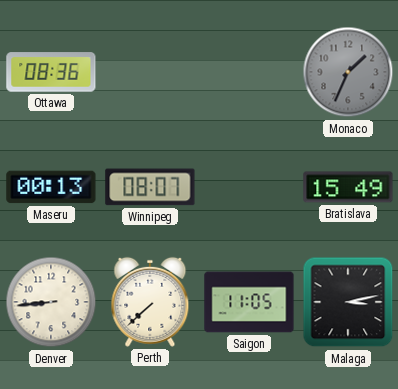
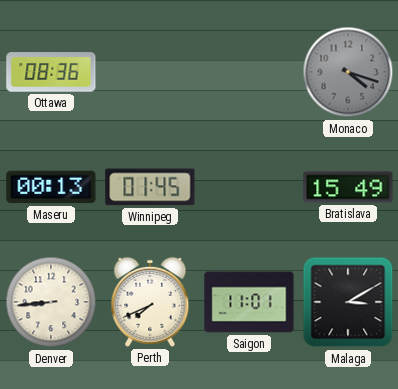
Monaco: 1:34 -> 4:18 (348, 72)
Winnipeg: 08:07 -> 01:45 (150, 187)
Perth: 7:38 -> 7:41 (150, 302)
Saigon: 11:05 -> 11:01 (249, 302)
Malaga: 3:13 -> 3:10 (348, 302)
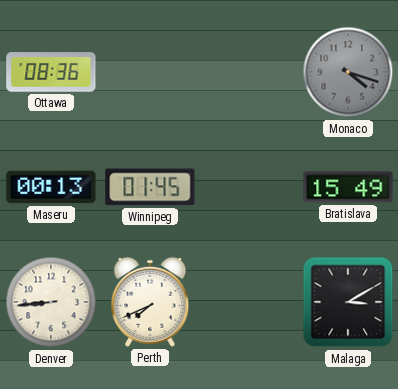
Saigon: 11:01 -> none (249, 302)
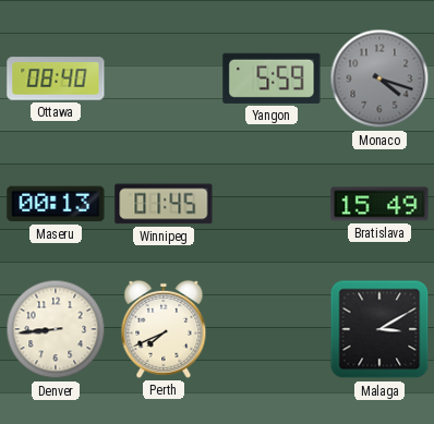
Ottawa: 08:36 -> 08:40 (56, 78)
Yangon: none -> 5:59 (272, 78)
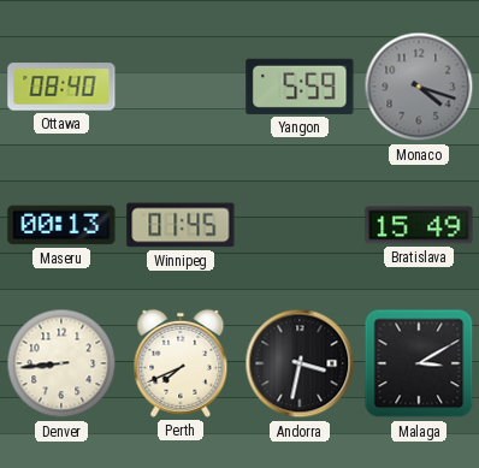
Andorra: none -> 3:32 (300, 363)
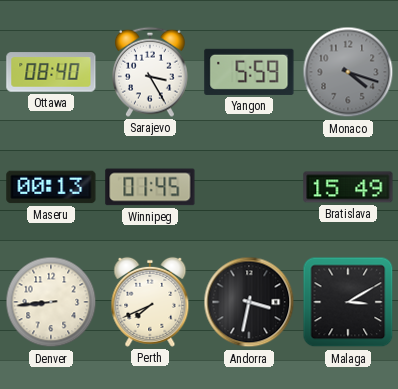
Sarajevo: none -> 3:25 (151, 72)
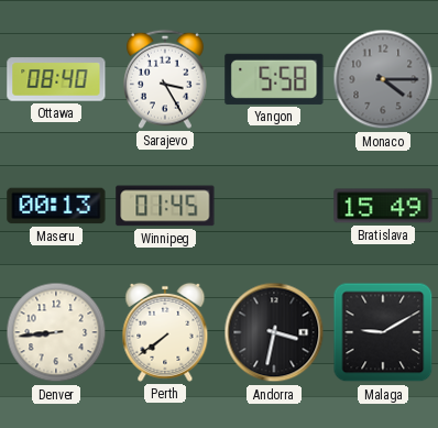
Yangon: 5:59 -> 5:58 (274, 79)
Monaco: 4:18 -> 4:15 (383, 79)
Perth: 7:41 -> 7:39 (165, 332)
Malaga: 3:10 -> 9:10 (383, 332)
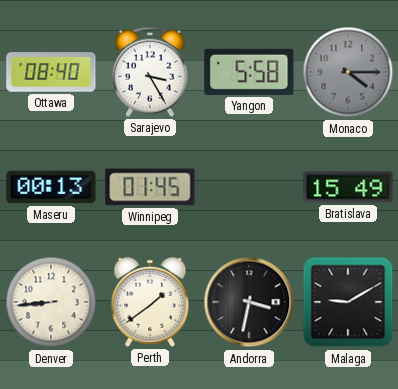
Perth: 7:39 -> 1:39 (150, 302)
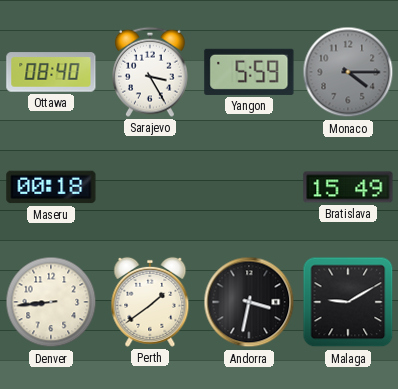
Yangon: 5:58 -> 5:59 (249, 72)
Maseru: 00:13 -> 00:18 (51, 187)
Winnipeg: 01:45 -> none (150, 187)
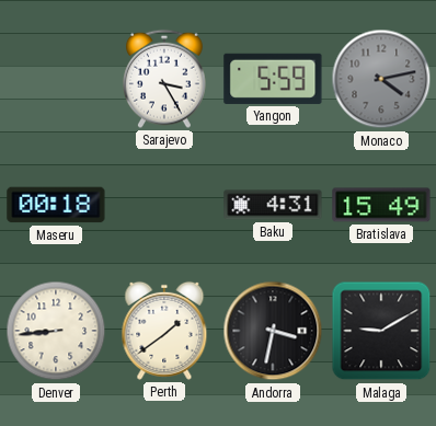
Ottawa: 08:40 -> none (51, 72)
Monaco: 4:15 -> 4:13 (381, 79)
Baku: none -> 4:31 (273, 205)
